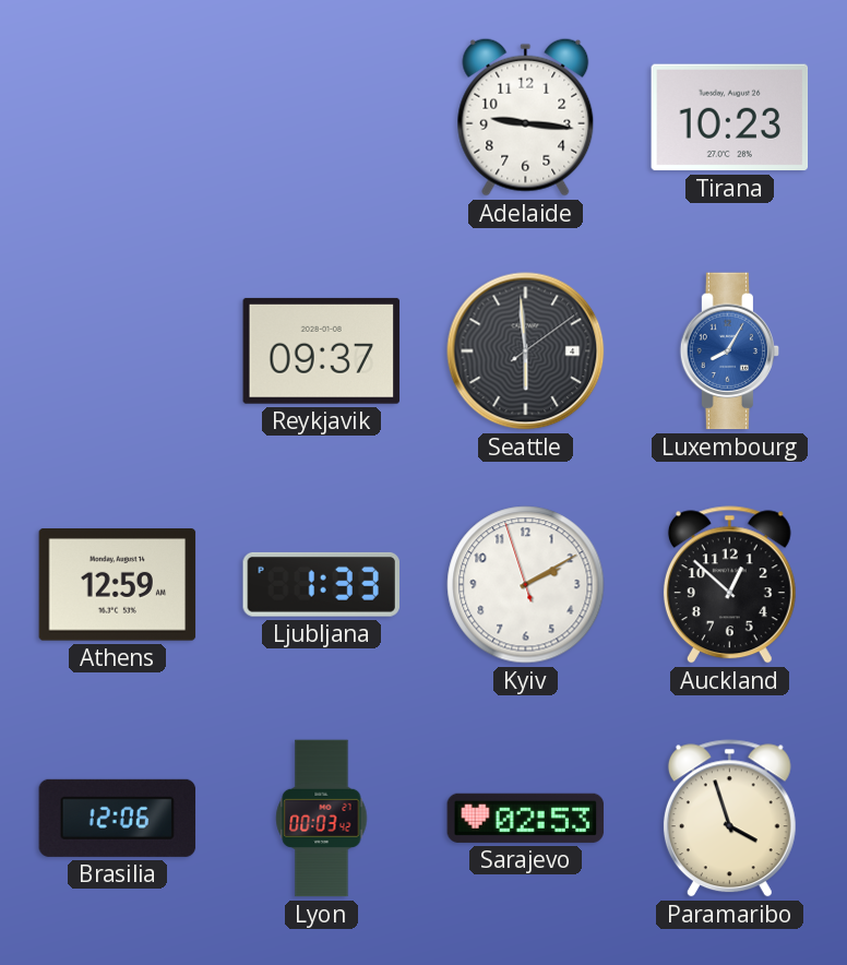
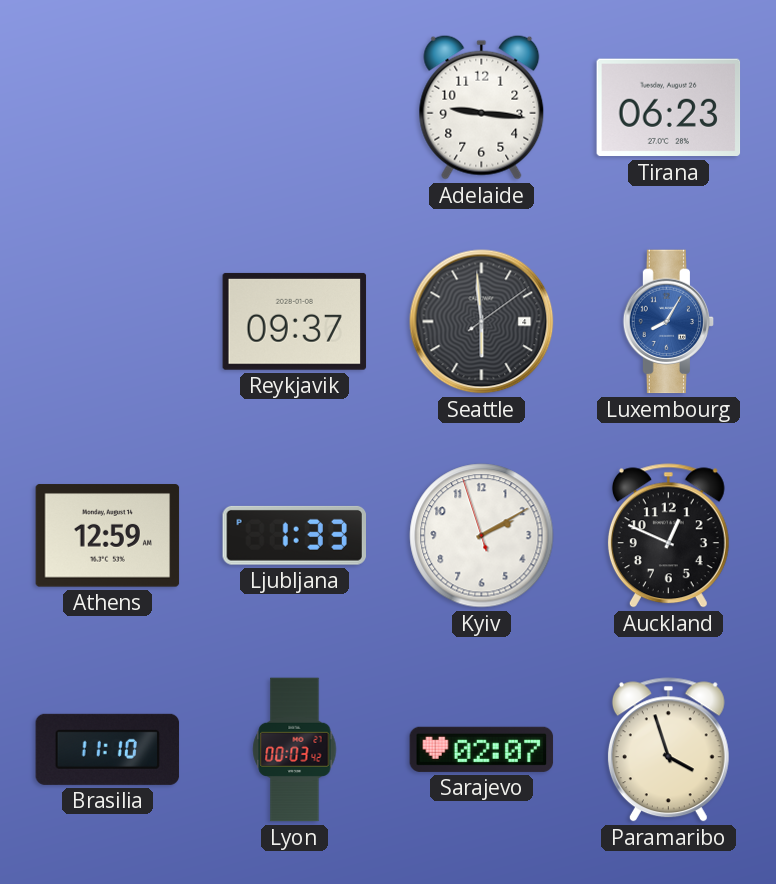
Tirana: 10:23 -> 06:23 (669, 108)
Auckland: 12:52 -> 12:49 (668, 536)
Brasilia: 12:06 -> 11:10 (108, 749)
Sarajevo: 02:53 -> 02:07 (482, 749)
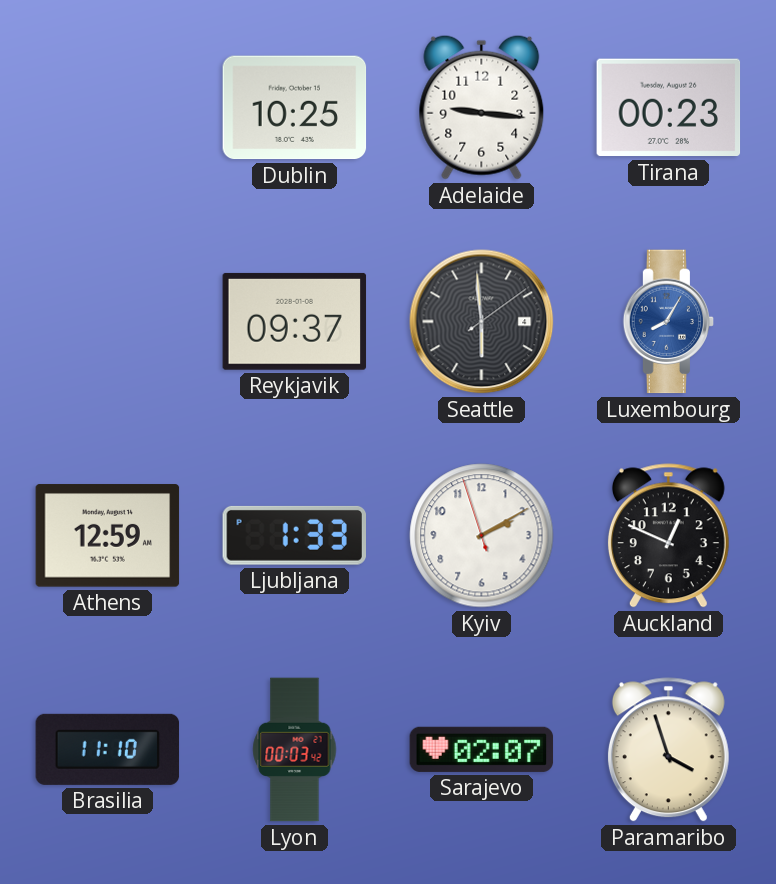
Dublin: none -> 10:25 (295, 108)
Tirana: 06:23 -> 00:23 (669, 108)
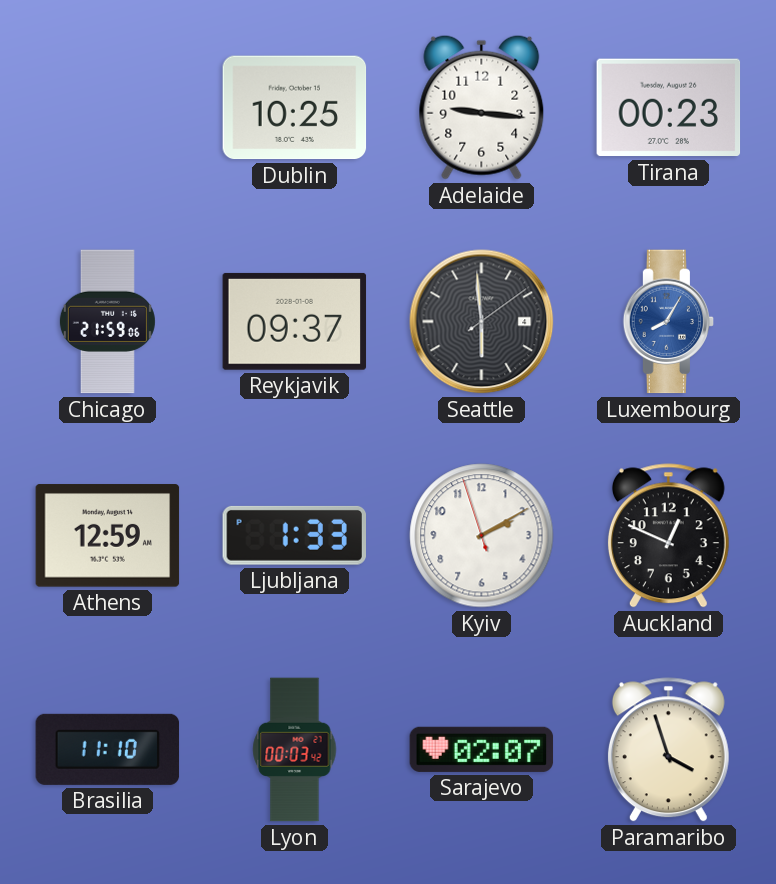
Chicago: none -> 21:59 (107, 322)
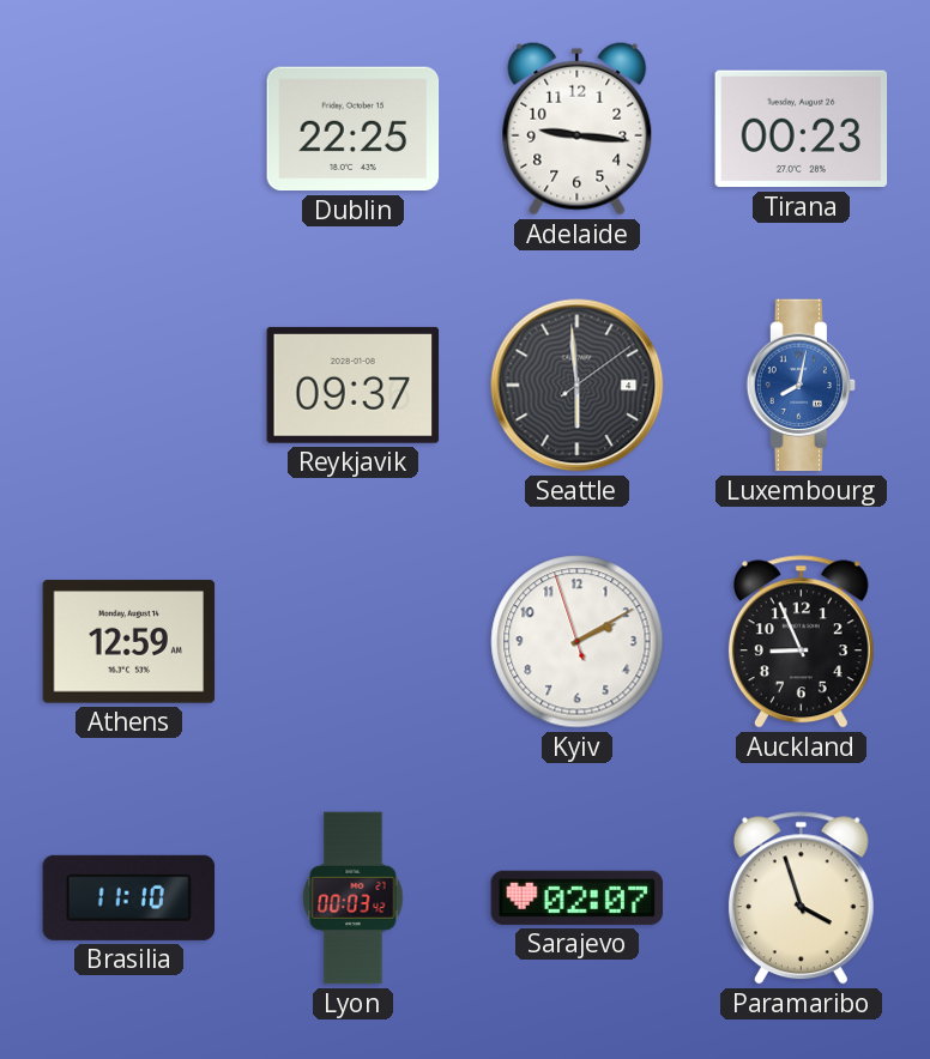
Dublin: 10:25 -> 22:25 (354, 129)
Chicago: 21:59 -> none (107, 322)
Luxembourg: 8:05 -> 8:02 (802, 386)
Ljubljana: 1:33 -> none (294, 535)
Auckland: 12:49 -> 8:56 (801, 642)
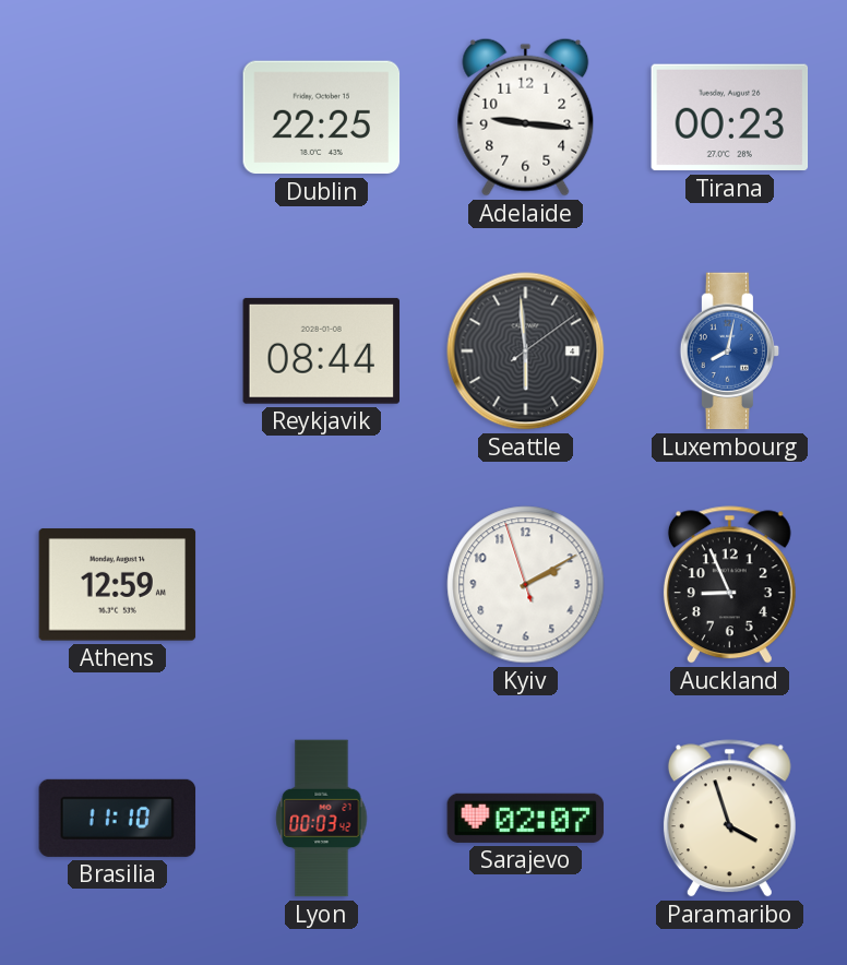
Reykjavik: 09:37 -> 08:44 (322, 350)
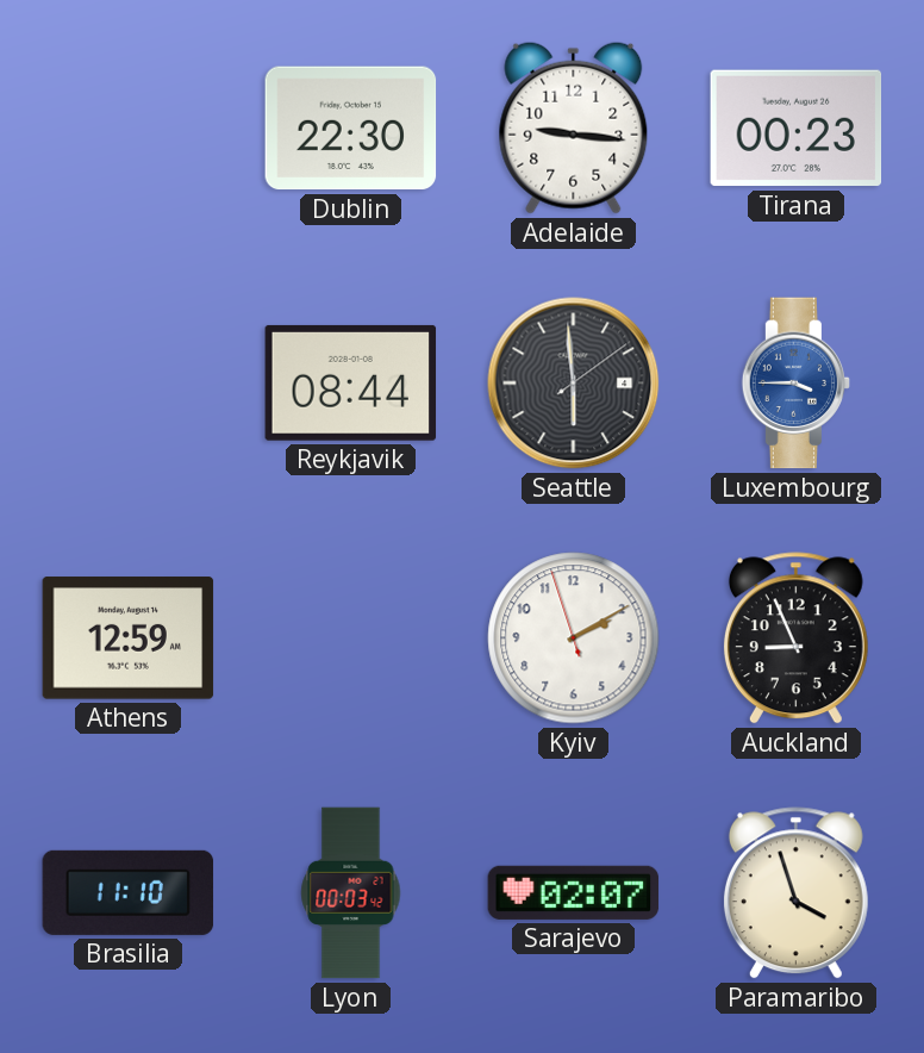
Dublin: 22:25 -> 22:30 (351, 129)
Luxembourg: 8:02 -> 3:45 (797, 384)
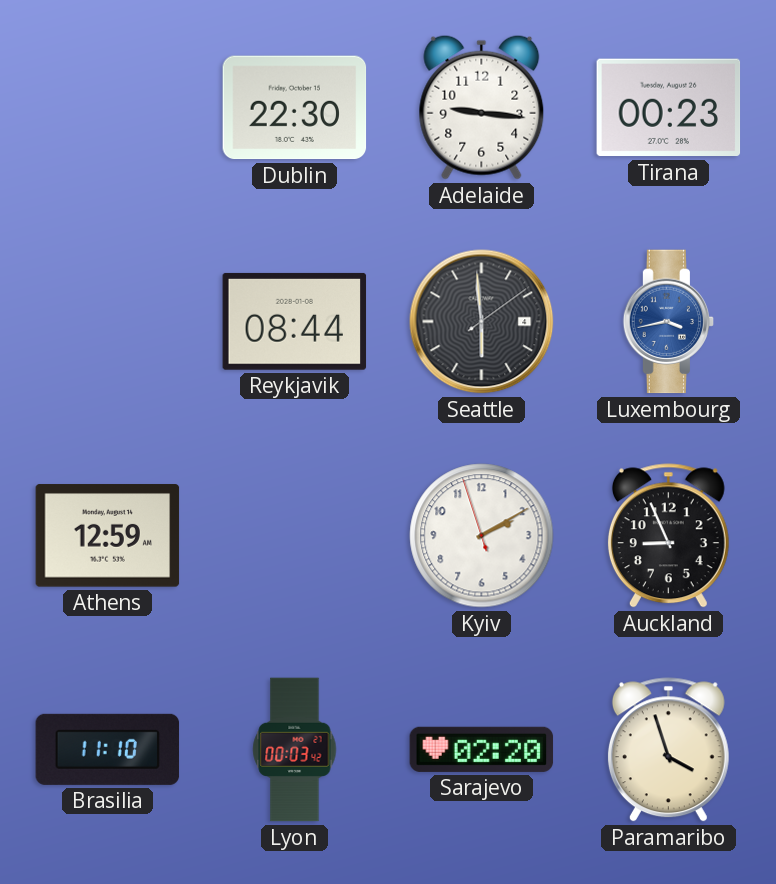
Luxembourg: 3:45 -> 3:43 (669, 322)
Sarajevo: 02:07 -> 02:20 (482, 749)
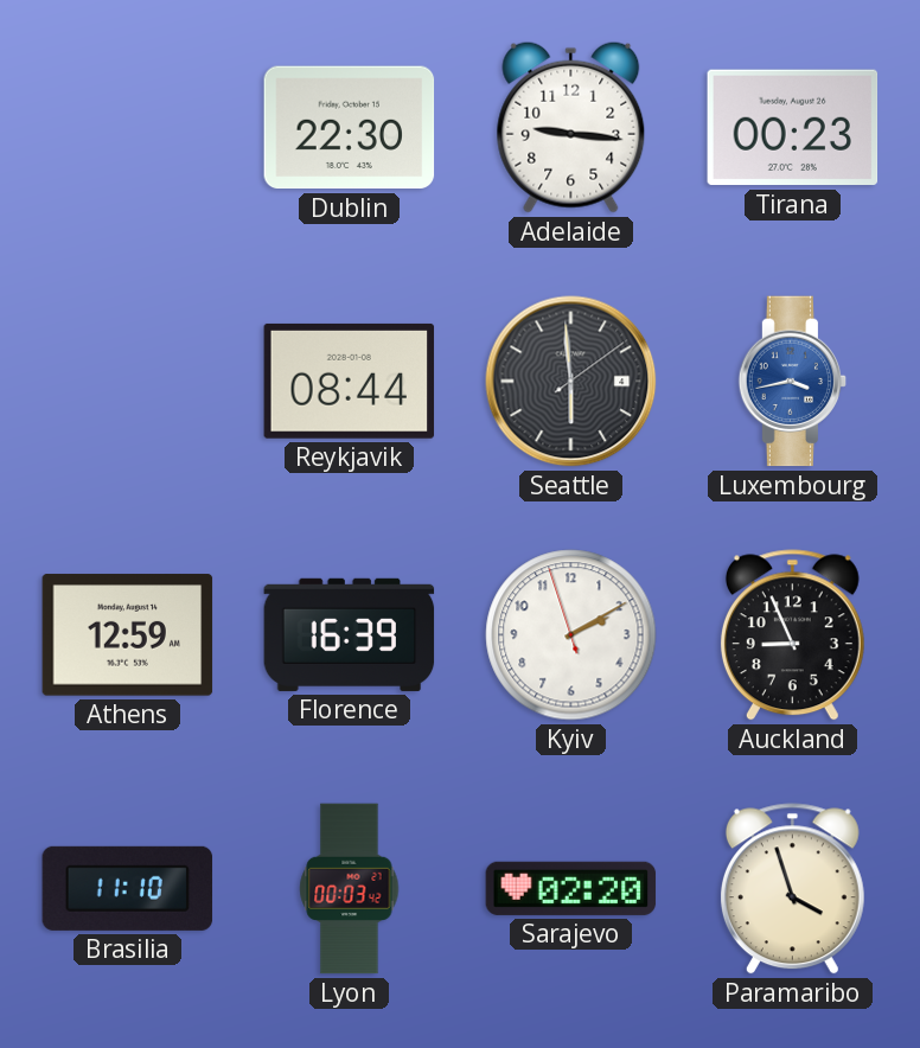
Florence: none -> 16:39 (350, 634)
